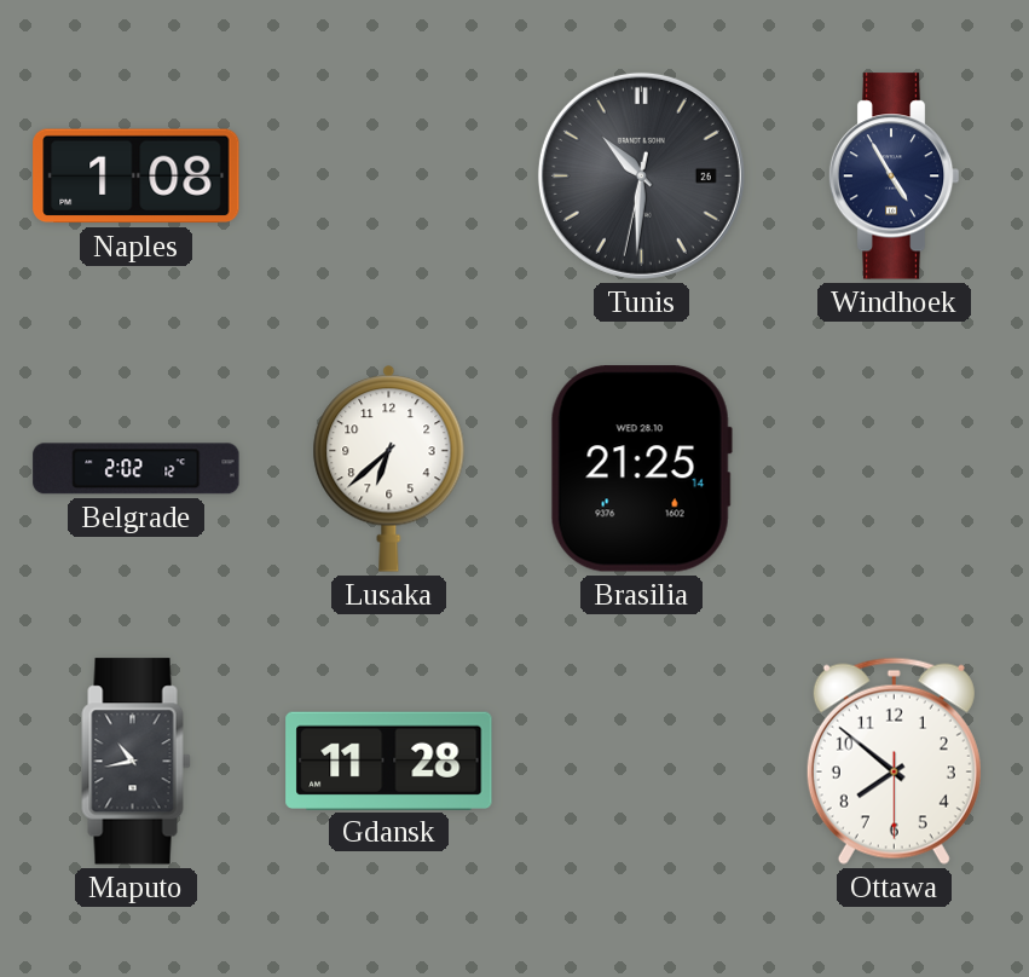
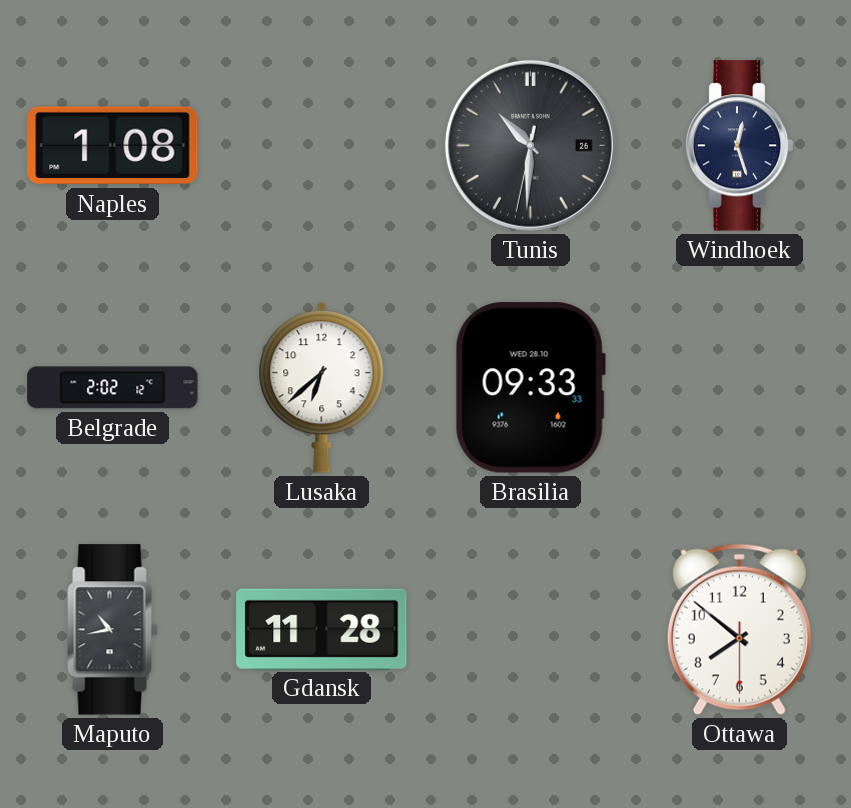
Windhoek: 4:55 -> 12:27 (739, 146)
Brasilia: 21:25 -> 09:33 (530, 388)
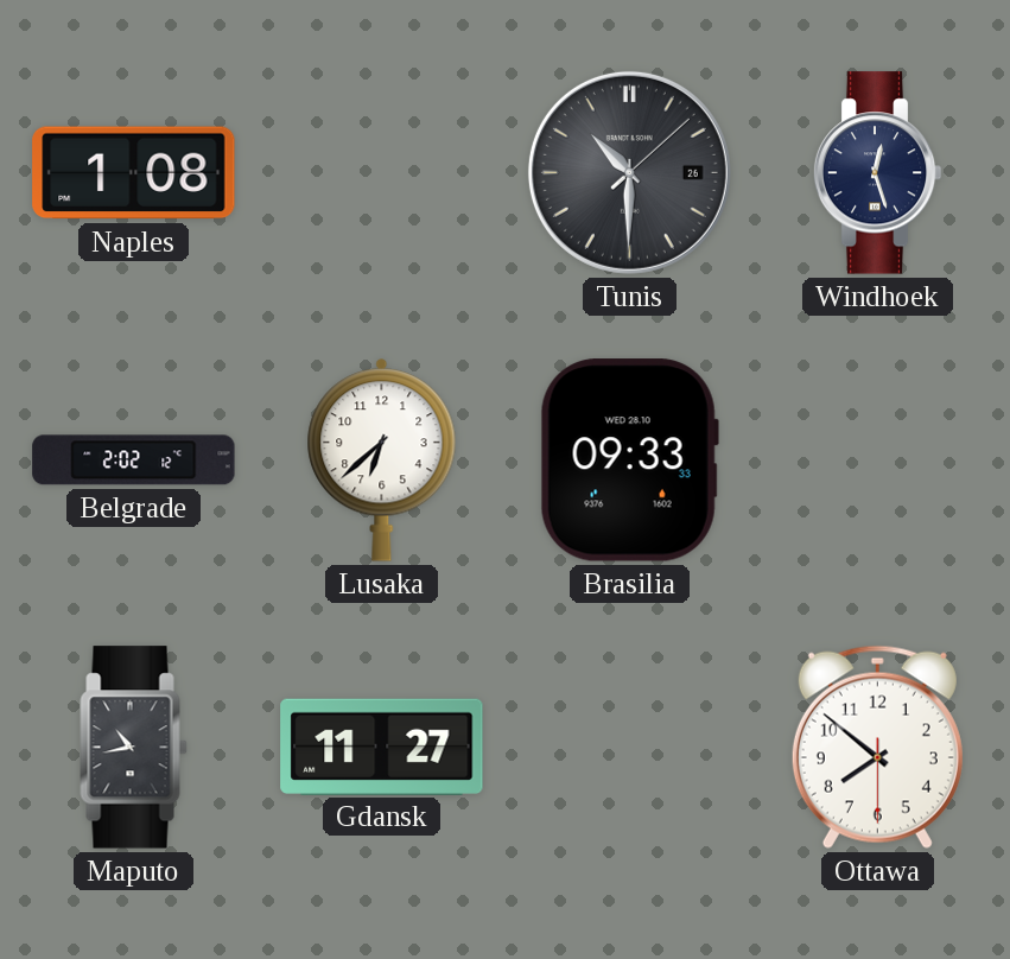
Tunis: 10:30:32 -> 10:30:08 (629, 172)
Gdansk: 11:28 -> 11:27 (382, 747)
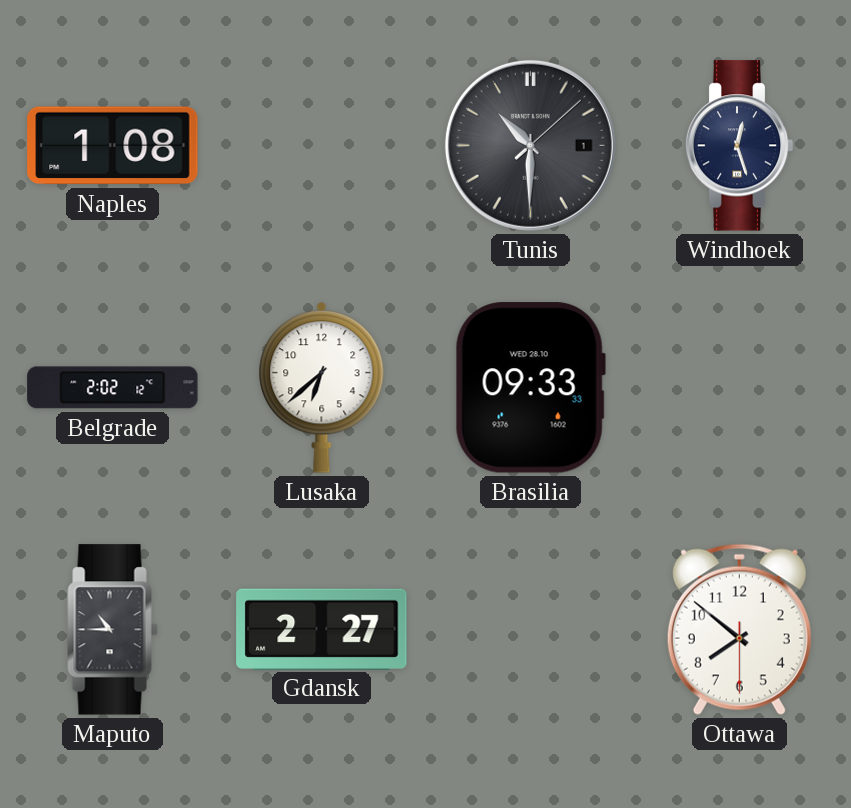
Tunis date: 26 -> 1 (530, 145)
Maputo: 10:43 -> 10:45 (113, 630)
Gdansk: 11:27 -> 2:27 (322, 629)
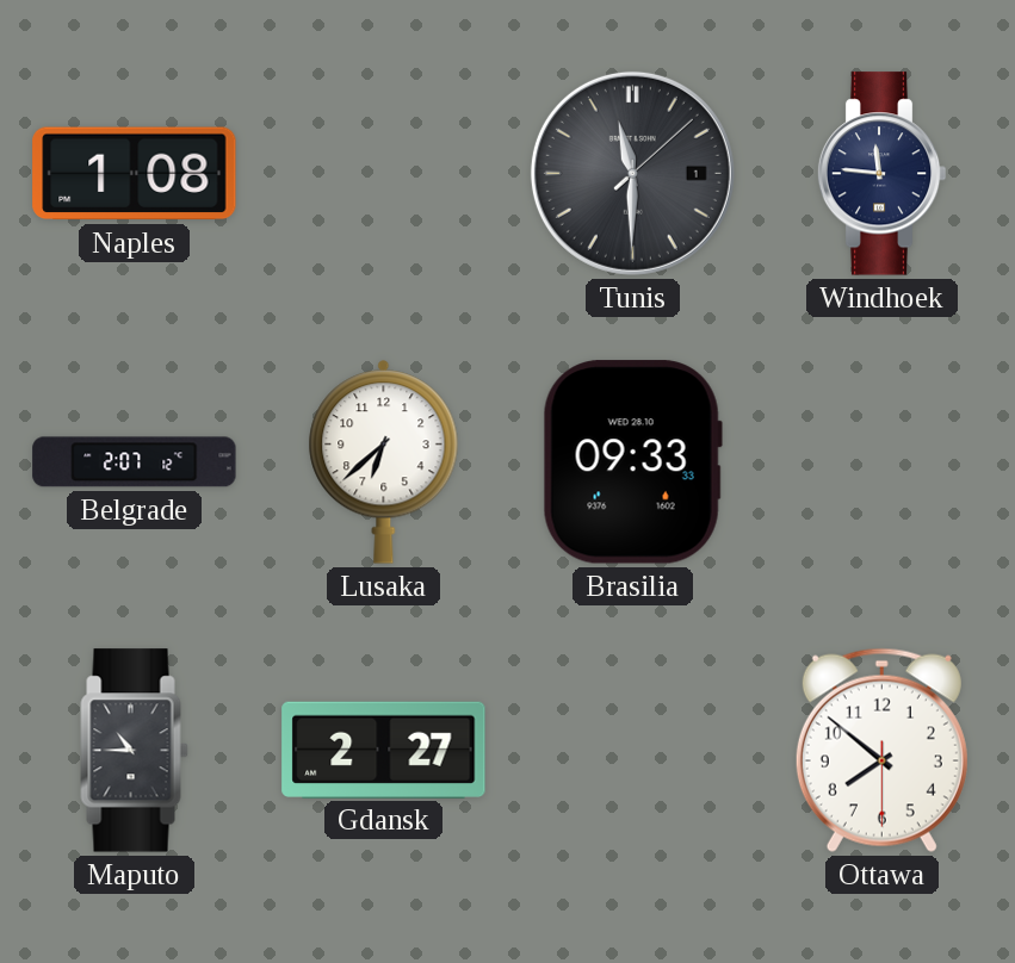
Tunis: 10:30 -> 11:30 (632, 173)
Windhoek: 12:27 -> 11:46 (881, 174)
Belgrade: 2:02 -> 2:07 (135, 462)
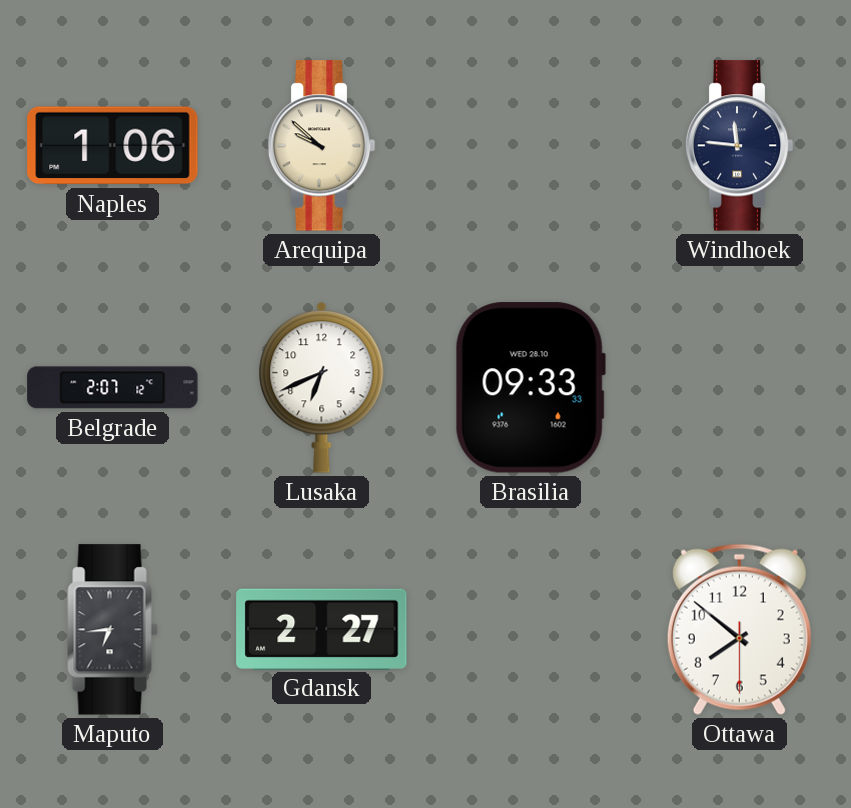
Naples: 1:08 -> 1:06 (113, 146)
Arequipa: none -> 9:52 (321, 146)
Tunis: 11:30 -> none (632, 173)
Lusaka: 6:38 -> 6:41 (322, 388)
Maputo: 10:45 -> 6:44 (113, 630)
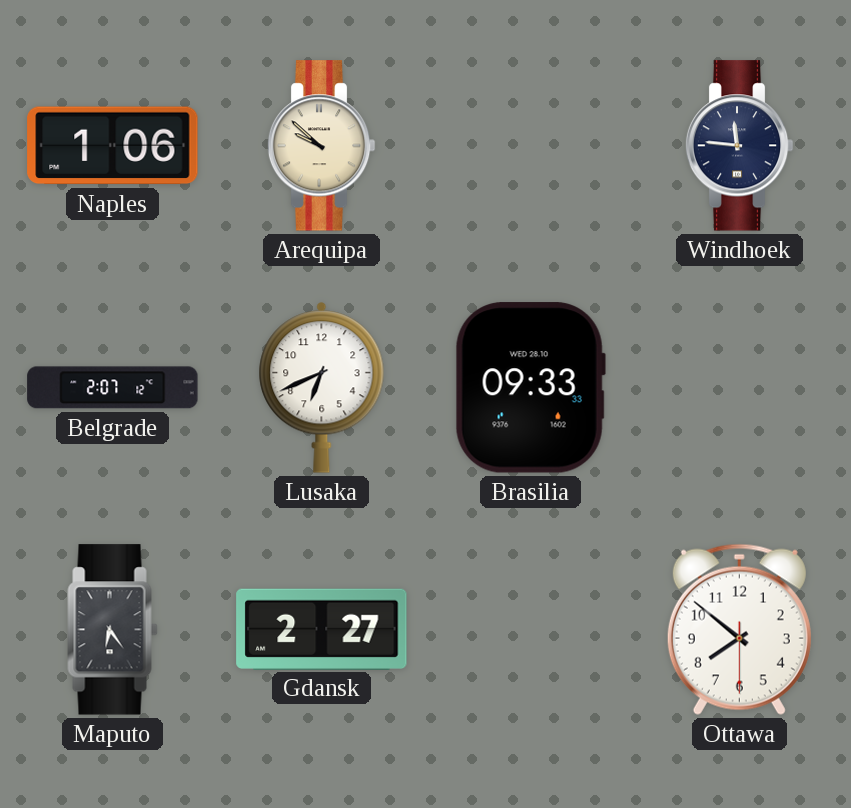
Maputo: 6:44 -> 6:24 (113, 630)
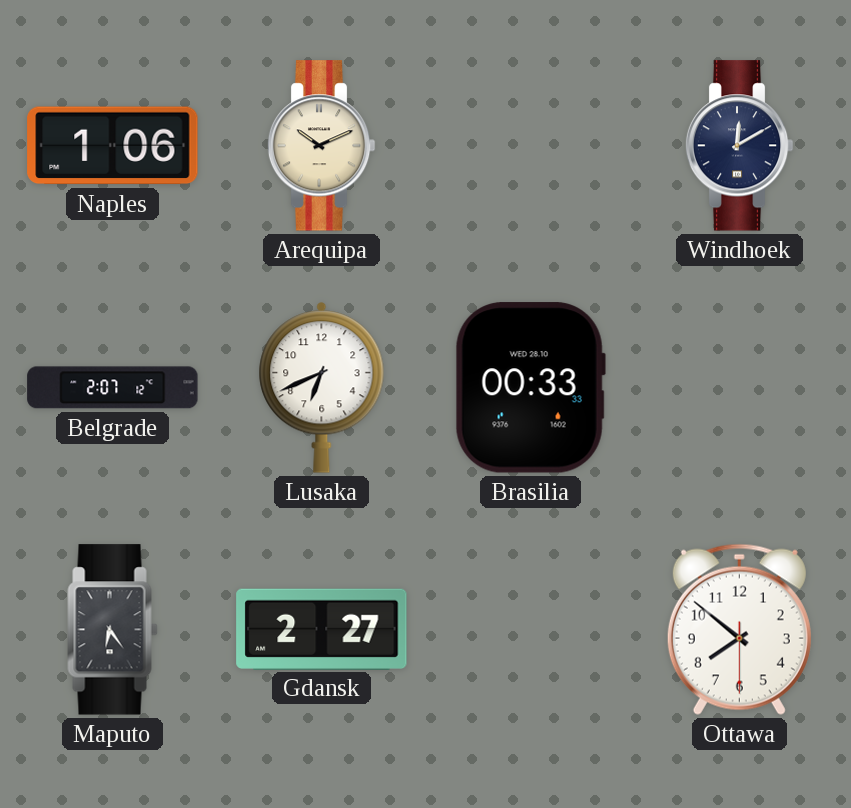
Arequipa: 9:52 -> 10:11 (321, 146)
Windhoek: 11:46 -> 12:10 (739, 146)
Brasilia: 09:33 -> 00:33 (530, 388)
